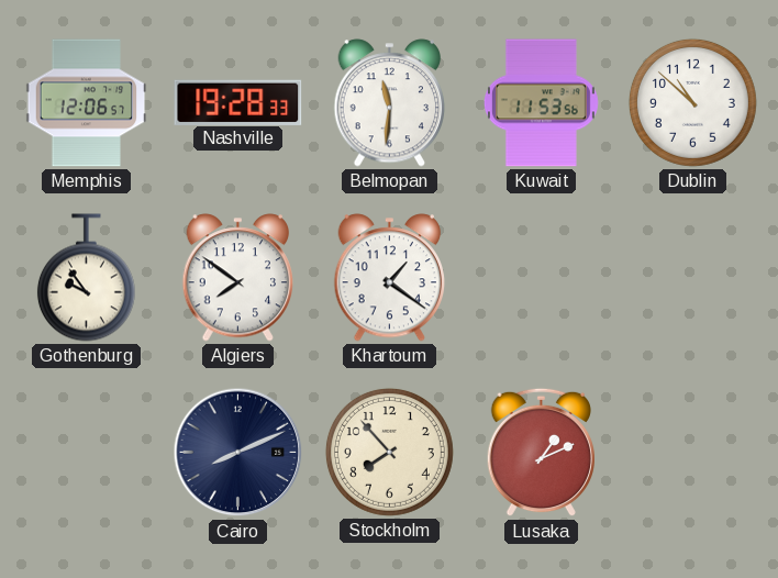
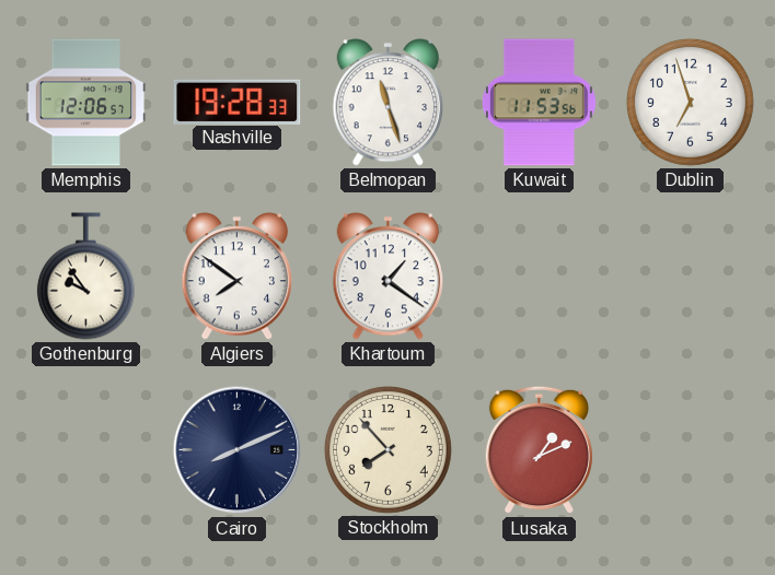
Belmopan: 11:31 -> 11:27 (389, 103)
Dublin: 10:52 -> 6:57 (690, 102)
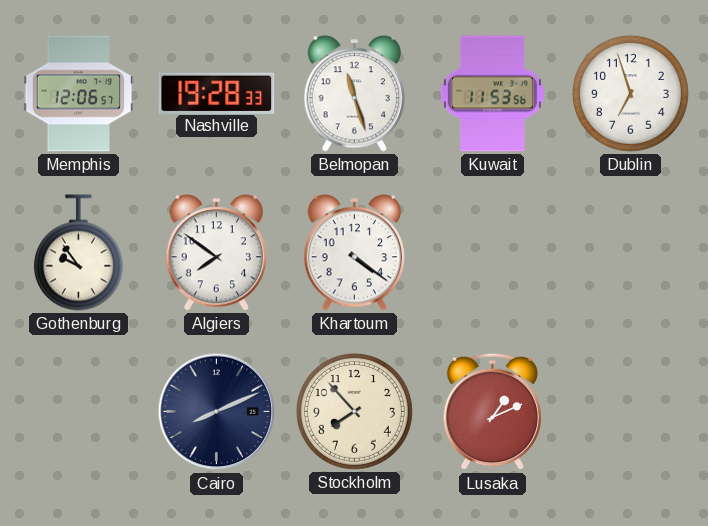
Khartoum: 1:21 -> 4:21 (355, 253)
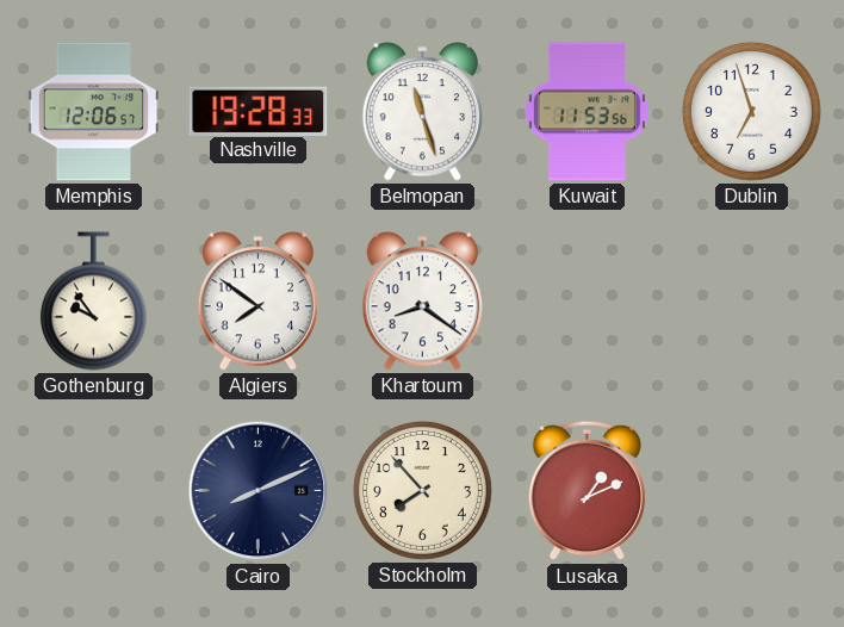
Khartoum: 4:21 -> 8:21 (423, 302)
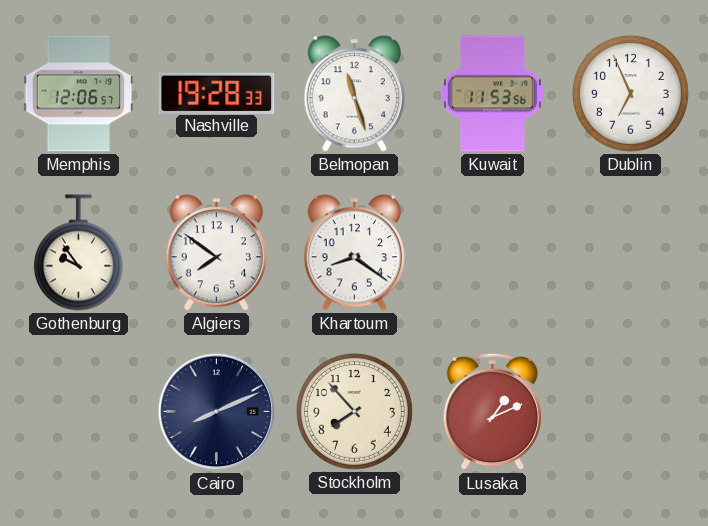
Dublin: 6:57 -> 6:56 (630, 93)
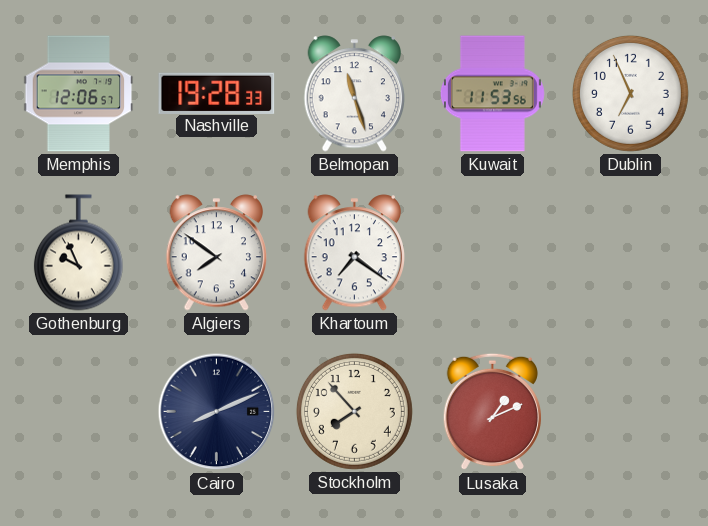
Gothenburg: 9:54 -> 9:56 (78, 253)
Khartoum: 8:21 -> 7:21 (355, 253)
